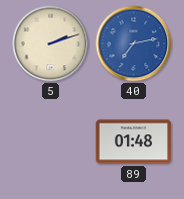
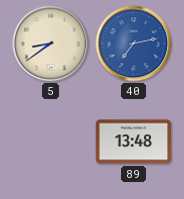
5: 2:12 -> 8:39 (51, 44)
89: 01:48 -> 13:48 (134, 142)
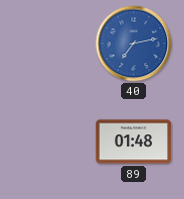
5: 8:39 -> none (51, 44)
89: 13:48 -> 01:48 (134, 142)
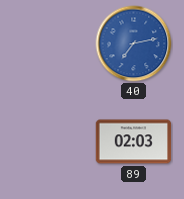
89: 01:48 -> 02:03 (134, 142)
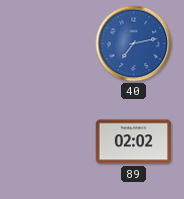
89: 02:03 -> 02:02 (134, 142)
